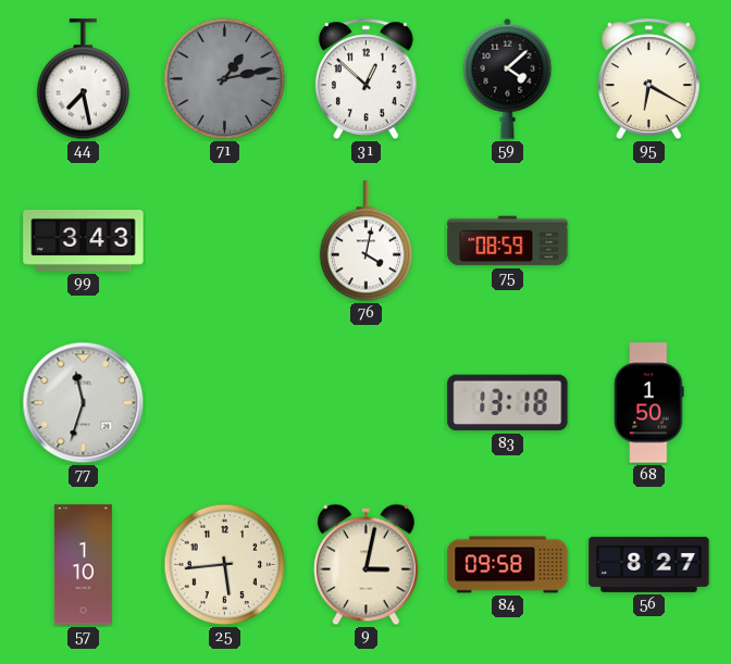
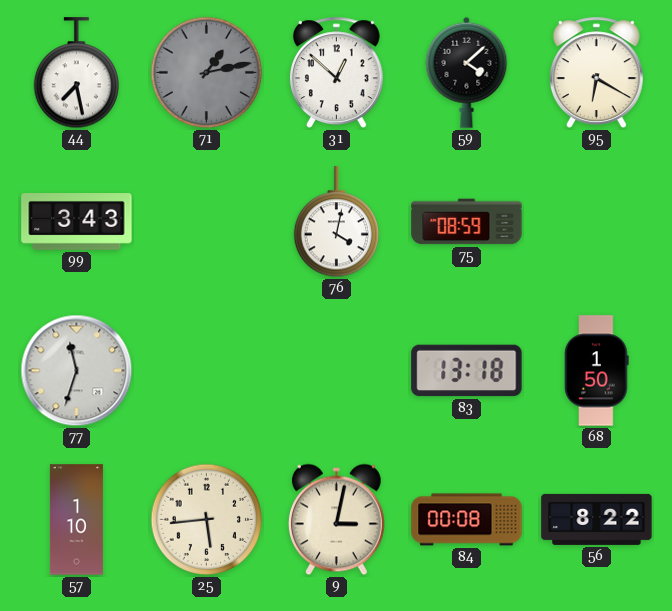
84: 09:58 -> 00:08 (467, 520)
56: 8:27 -> 8:22 (597, 519)
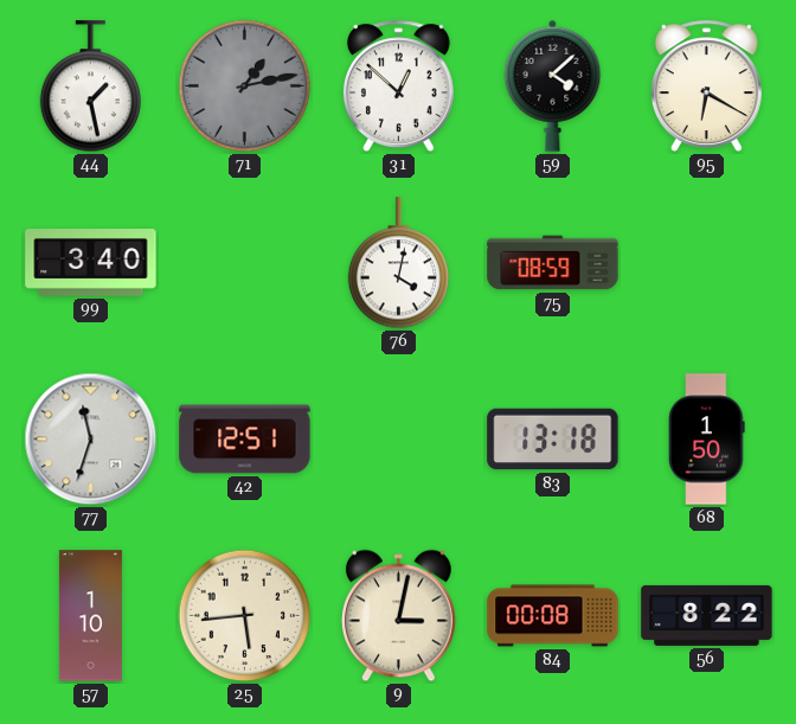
44: 7:28 -> 1:28 (90, 87)
99: 3:43 -> 3:40 (91, 263)
42: none -> 12:51 (245, 440)
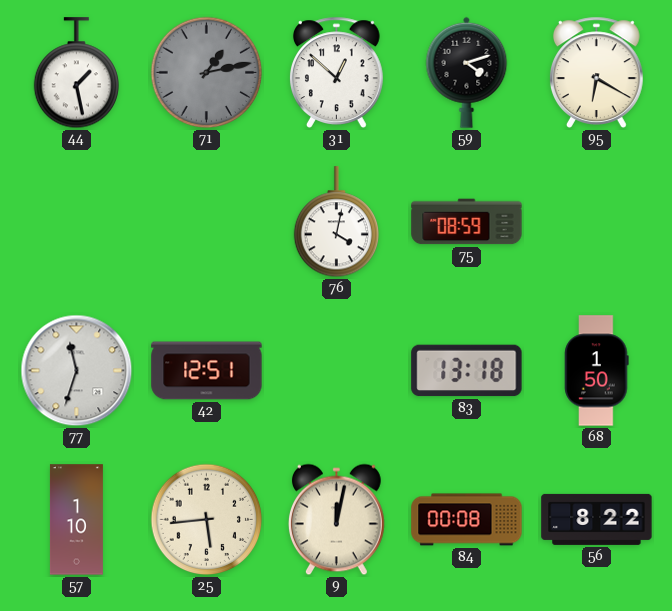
59: 4:08 -> 4:12 (467, 72)
99: 3:40 -> none (91, 263)
9: 3:02 -> 12:02 (337, 520)
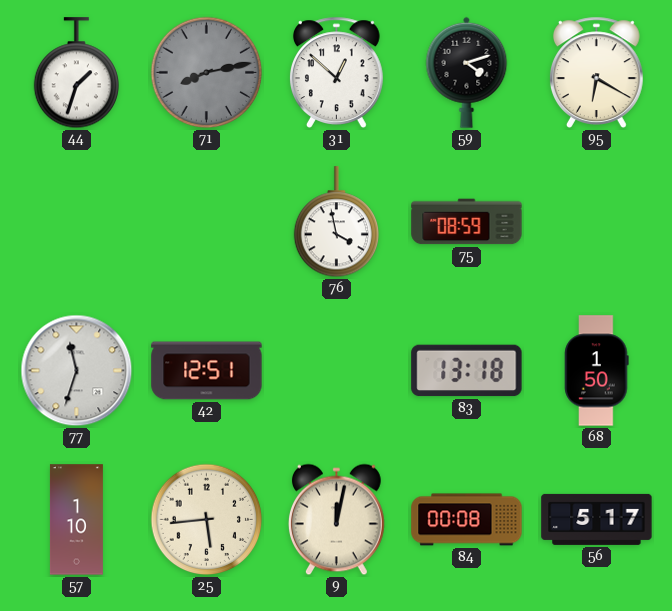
44: 1:28 -> 1:33 (76, 73)
71: 1:13 -> 8:13 (207, 73)
76: 4:02 -> 3:58 (336, 222)
56: 8:22 -> 5:17 (597, 519)
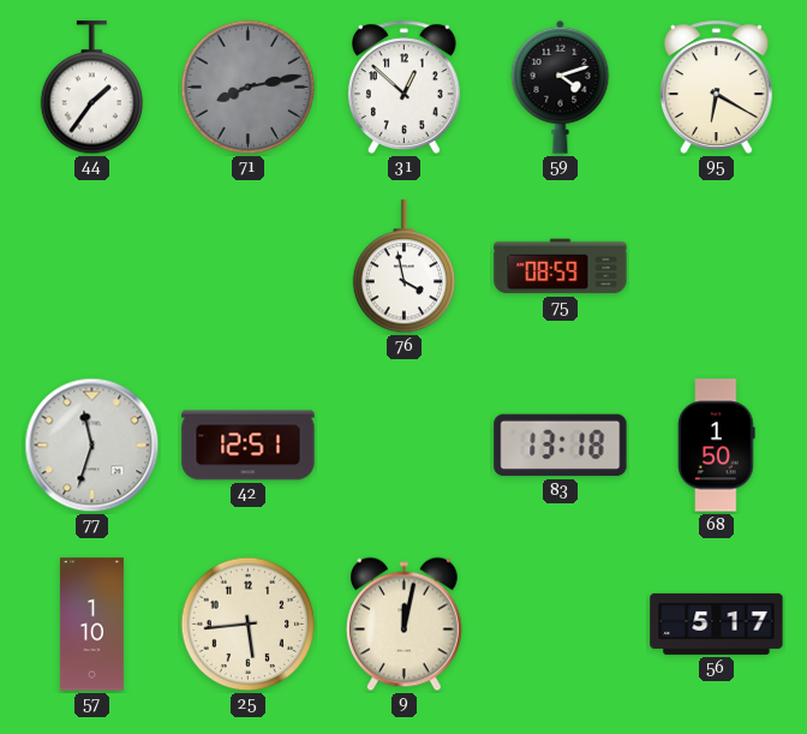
44: 1:33 -> 1:36 (91, 88)
84: 00:08 -> none (467, 520)
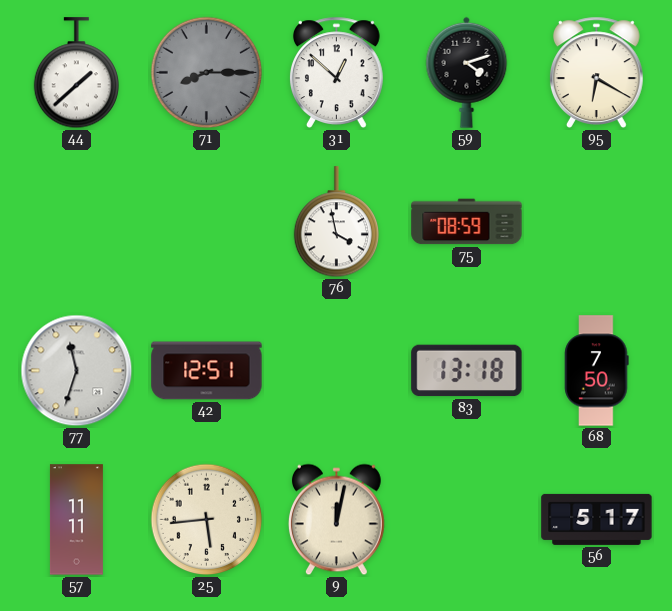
44: 1:36 -> 1:38 (76, 73)
71: 8:13 -> 8:15 (207, 73)
68: 1:50 -> 7:50 (597, 371)
57: 1:10 -> 11:11 (76, 520)
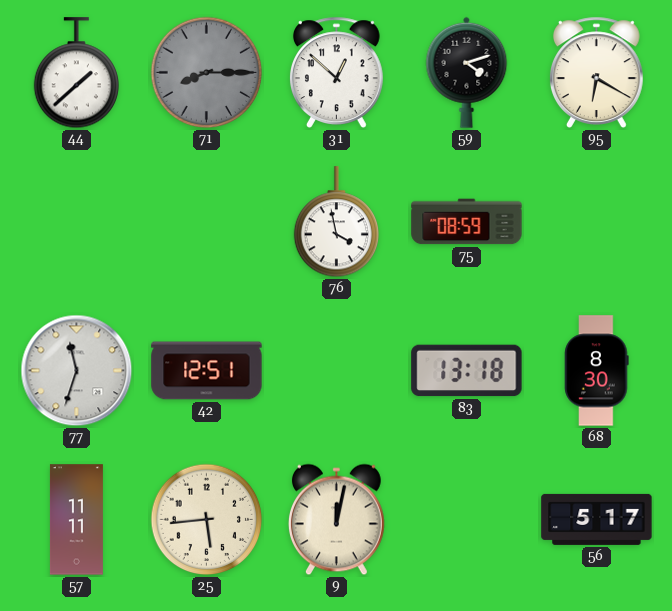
68: 7:50 -> 8:30 (597, 371)
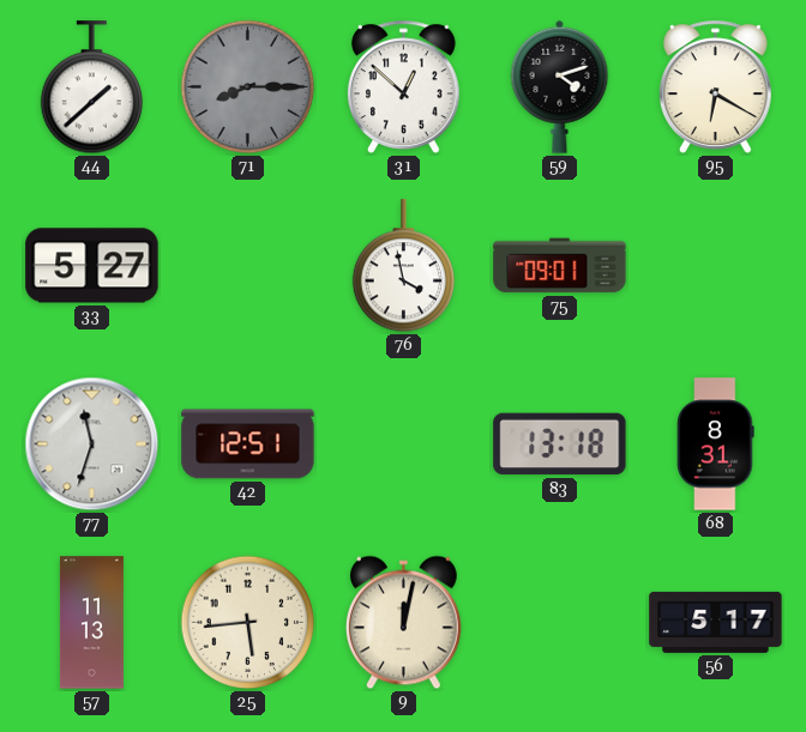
33: none -> 5:27 (92, 266)
75: 08:59 -> 09:01 (560, 266)
68: 8:30 -> 8:31 (716, 444)
57: 11:11 -> 11:13 (91, 623)
